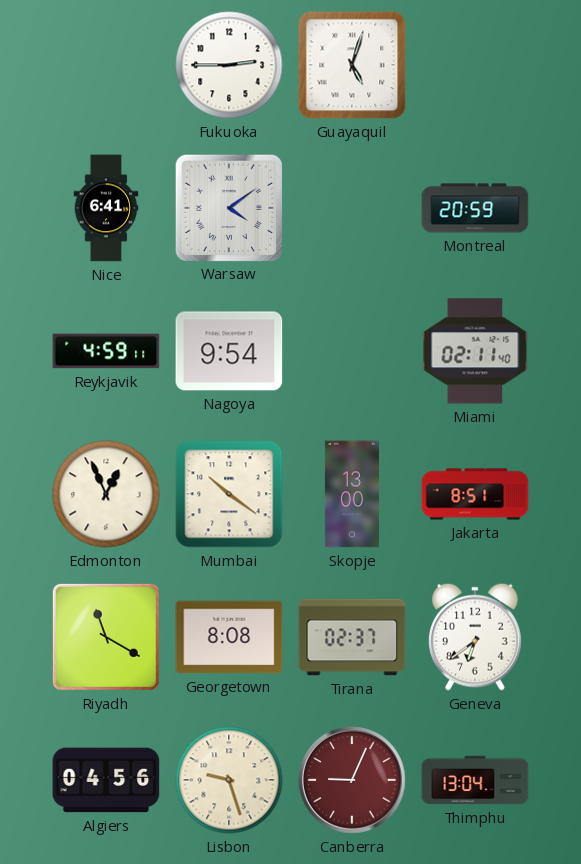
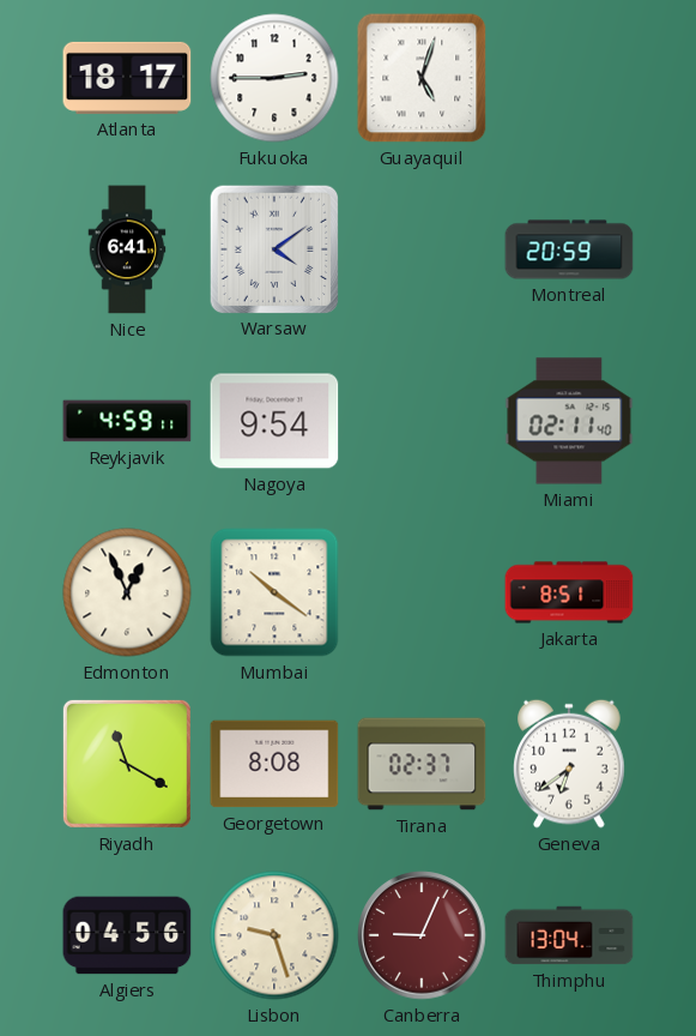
Atlanta: none -> 18:17 (127, 78)
Skopje: 13:00 -> none (352, 494)
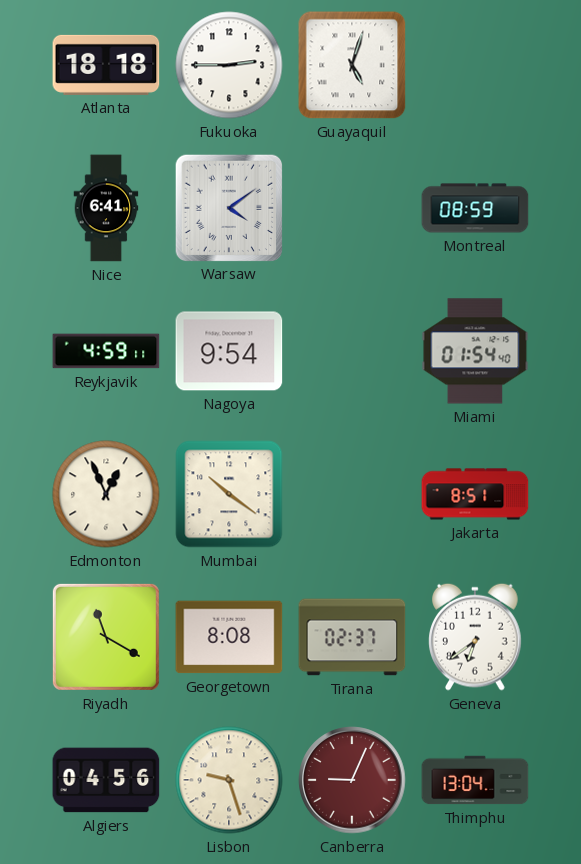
Atlanta: 18:17 -> 18:18 (106, 65)
Montreal: 20:59 -> 08:59 (475, 208)
Miami: 02:11 -> 01:54 (475, 351)
